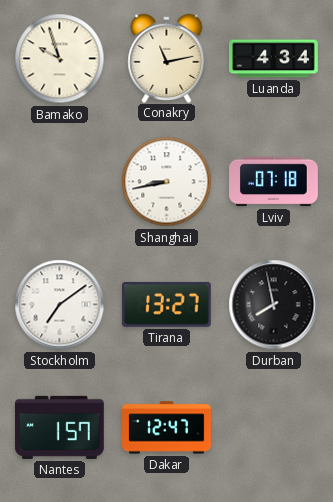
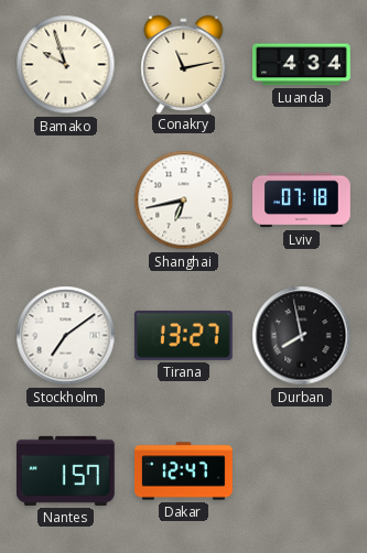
Shanghai: 8:43 -> 6:43 (184, 200)
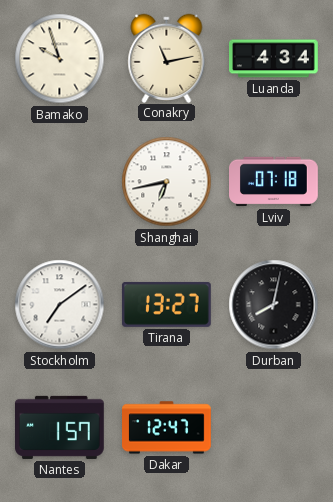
Durban: 7:58 -> 8:02 (274, 305)
